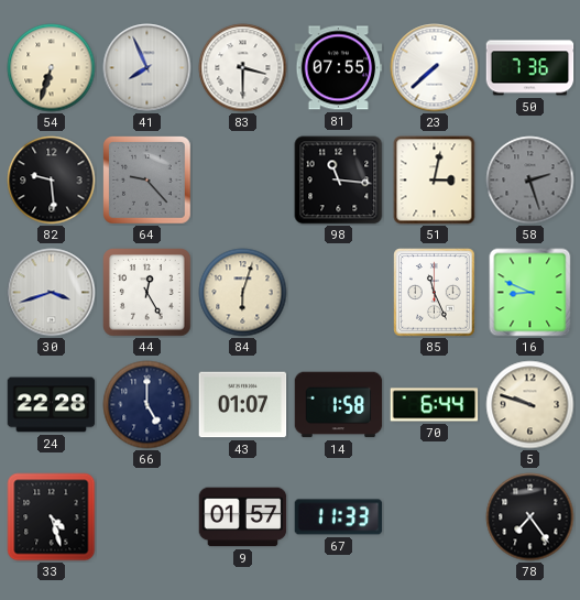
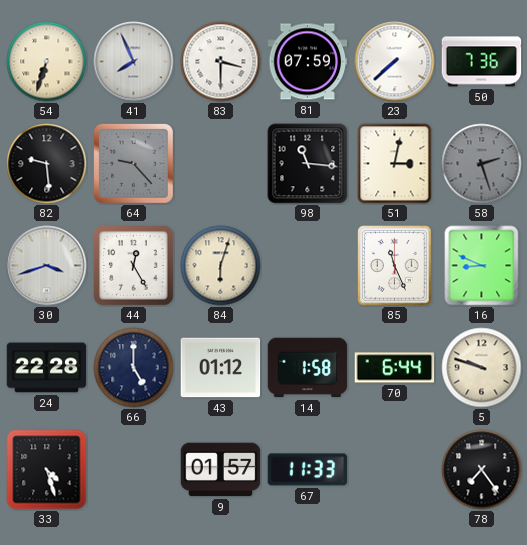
81: 07:55 -> 07:59 (308, 62)
43: 01:07 -> 01:12 (221, 368)
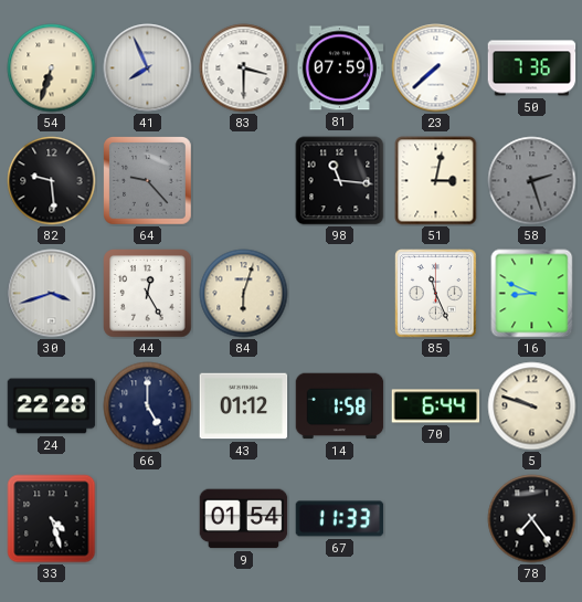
9: 01:57 -> 01:54 (244, 519)
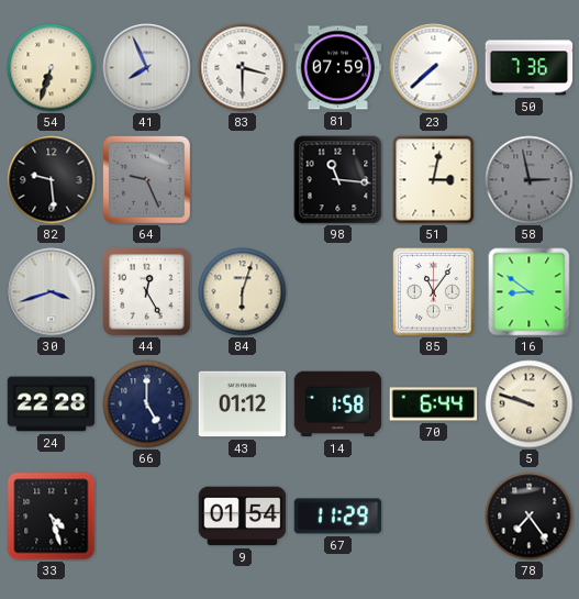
64: 9:23 -> 9:26 (147, 180)
58: 2:27 -> 2:58 (530, 180)
85: 11:26 -> 11:06 (434, 292)
16: 8:49 -> 8:51 (530, 292)
67: 11:33 -> 11:29 (338, 517)
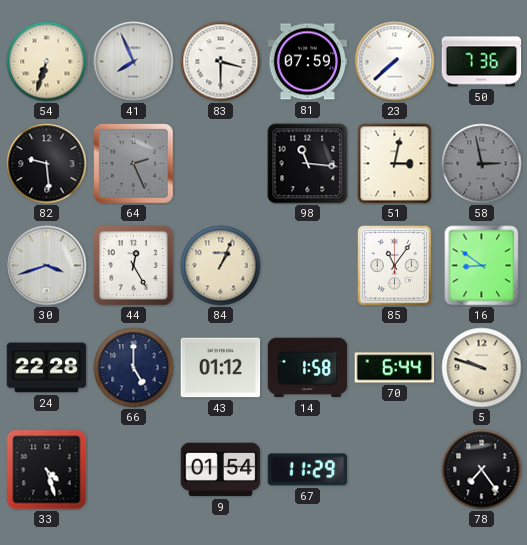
64: 9:26 -> 2:26 (134, 164)
84: 6:03 -> 1:04 (221, 266)
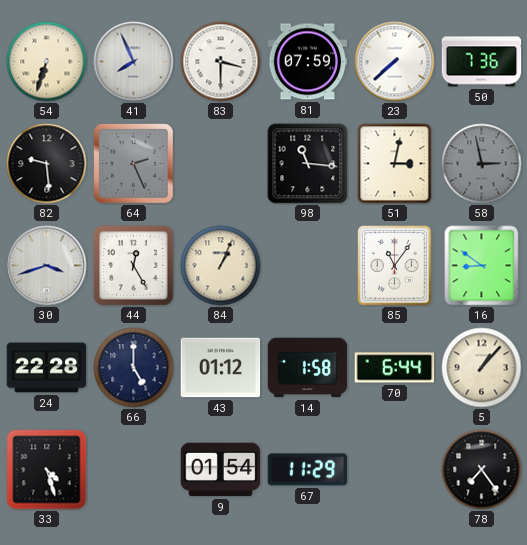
5: 9:48 -> 1:07 (482, 368)
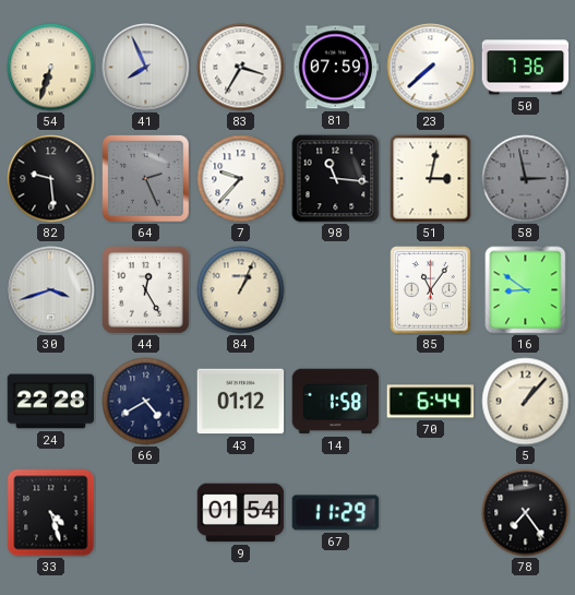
83: 3:30 -> 3:35 (241, 68)
7: none -> 9:37 (241, 179)
66: 5:00 -> 4:40 (146, 402)
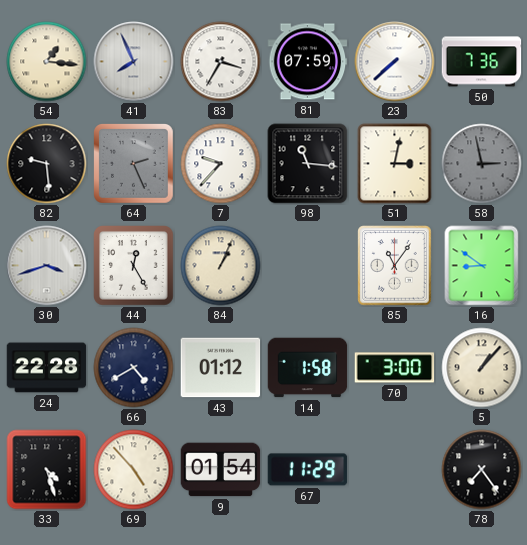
54: 6:33 -> 1:16 (47, 62)
70: 6:44 -> 3:00 (395, 368)
69: none -> 4:53 (134, 470)
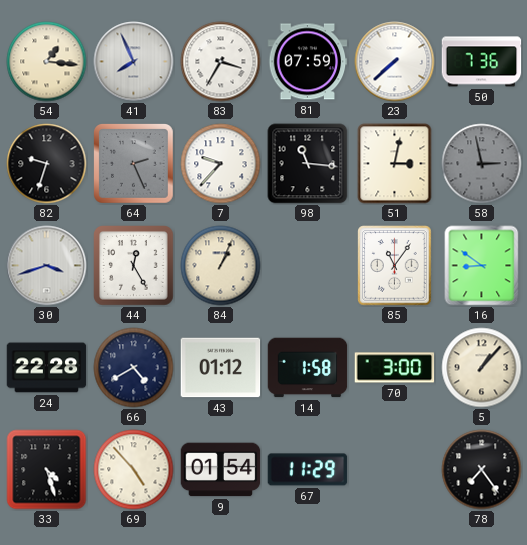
82: 9:29 -> 9:33 (47, 164)
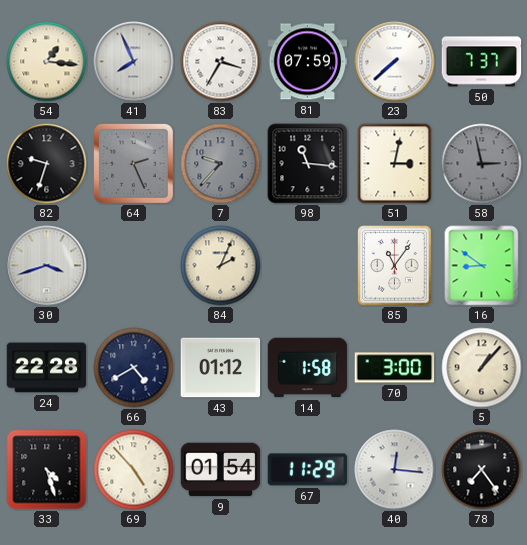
50: 7:36 -> 7:37 (482, 62)
7 dial: white -> grey (221, 164)
44: 12:25 -> none (134, 266)
84: 1:04 -> 2:04 (221, 266)
40: none -> 12:16 (395, 470)
